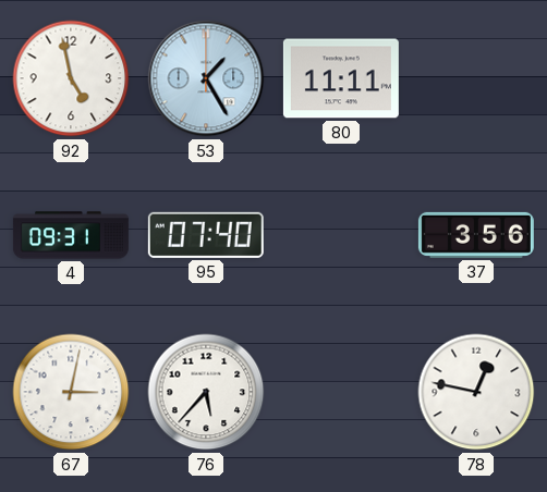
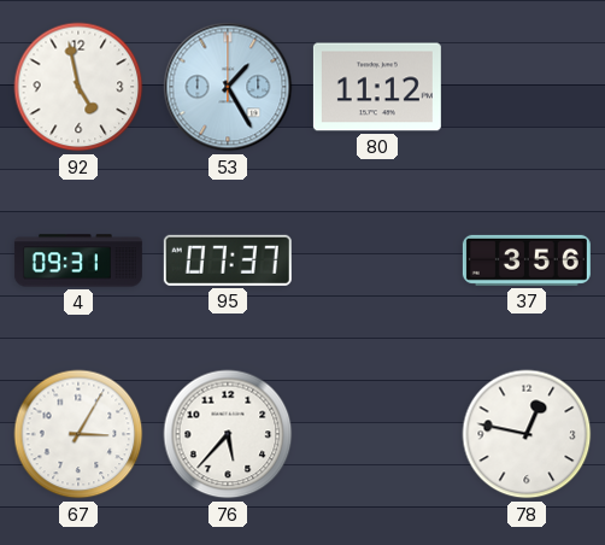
80: 11:11 -> 11:12 (377, 87)
95: 07:40 -> 07:37 (228, 260)
67: 3:02 -> 3:05 (78, 434)
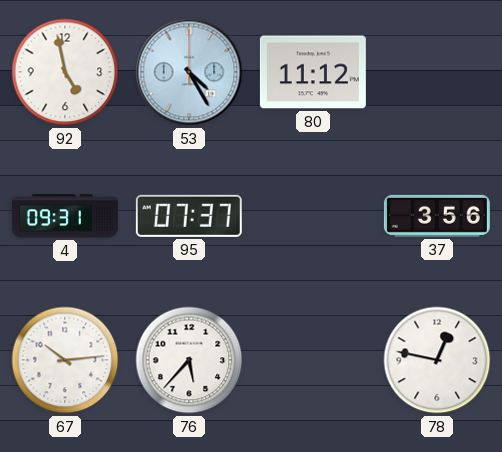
53: 1:25 -> 4:25 (189, 72)
67: 3:05 -> 10:14 (65, 360)
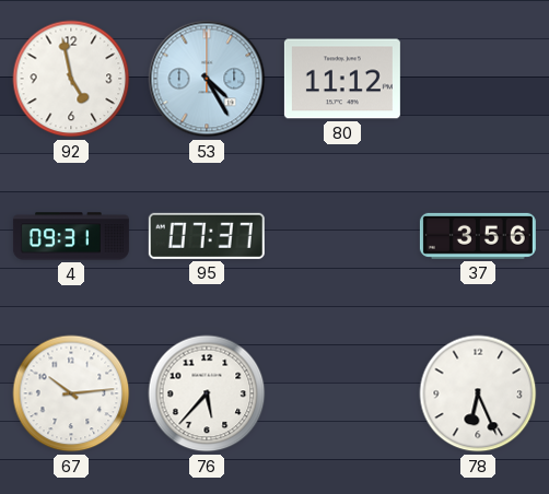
78: 12:47 -> 6:26 (478, 393)
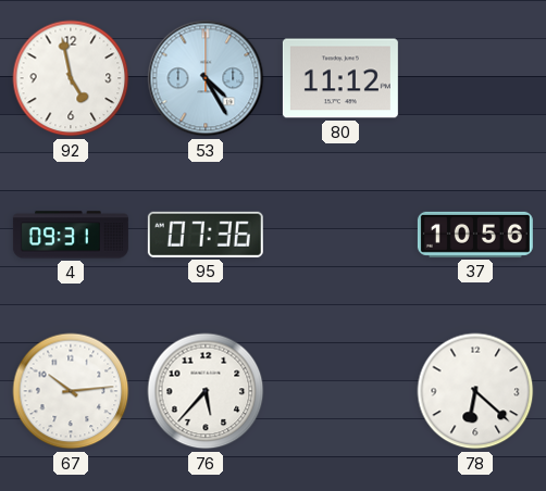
95: 07:37 -> 07:36 (206, 235)
37: 3:56 -> 10:56 (475, 235)
78: 6:26 -> 6:22 (475, 391)
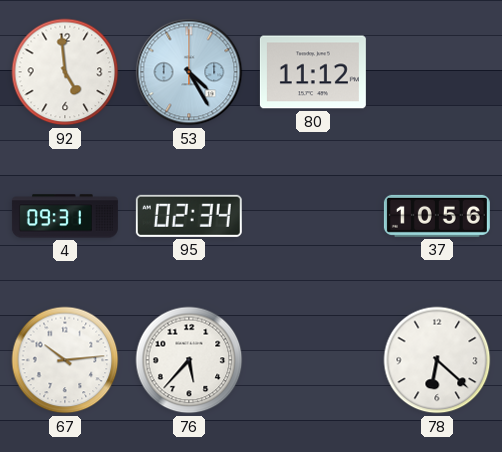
92: 4:58 -> 4:59 (65, 72)
95: 07:36 -> 02:34 (189, 216)
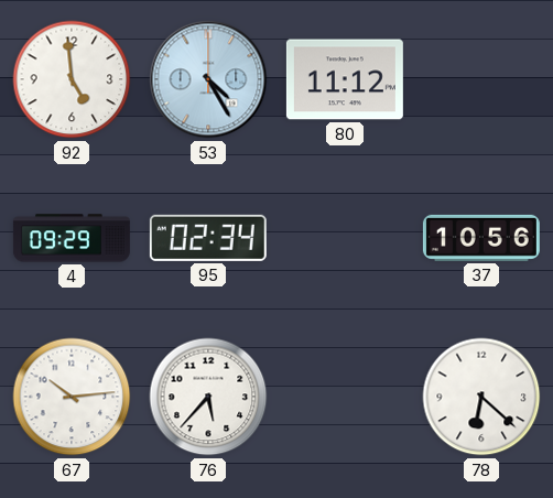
4: 09:31 -> 09:29 (72, 238)
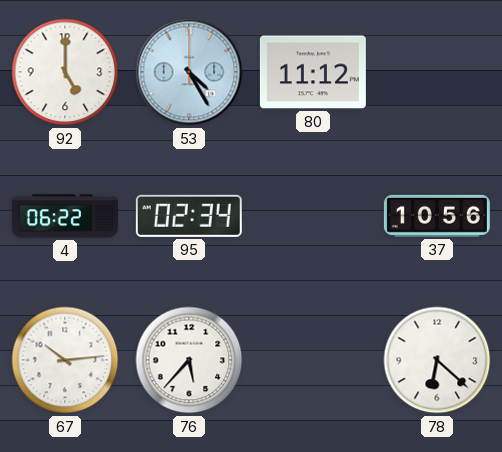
92: 4:59 -> 5:00 (65, 72)
4: 09:29 -> 06:22 (65, 216)
